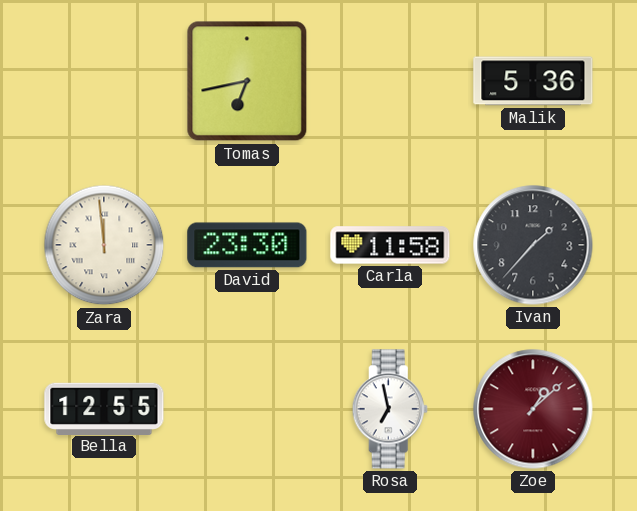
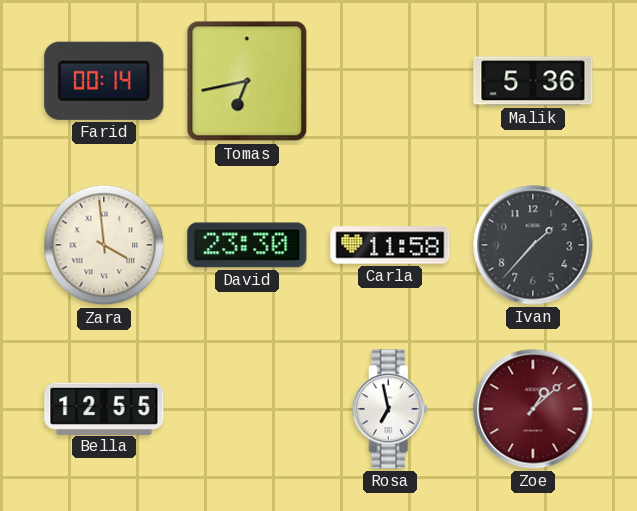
Farid: none -> 00:14 (104, 81)
Zara: 11:59 -> 3:59 (104, 245)
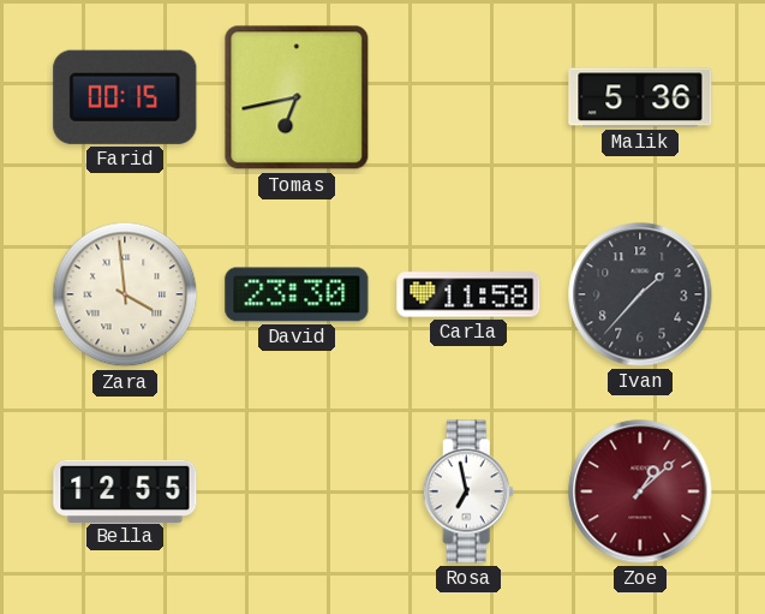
Farid: 00:14 -> 00:15 (125, 97)
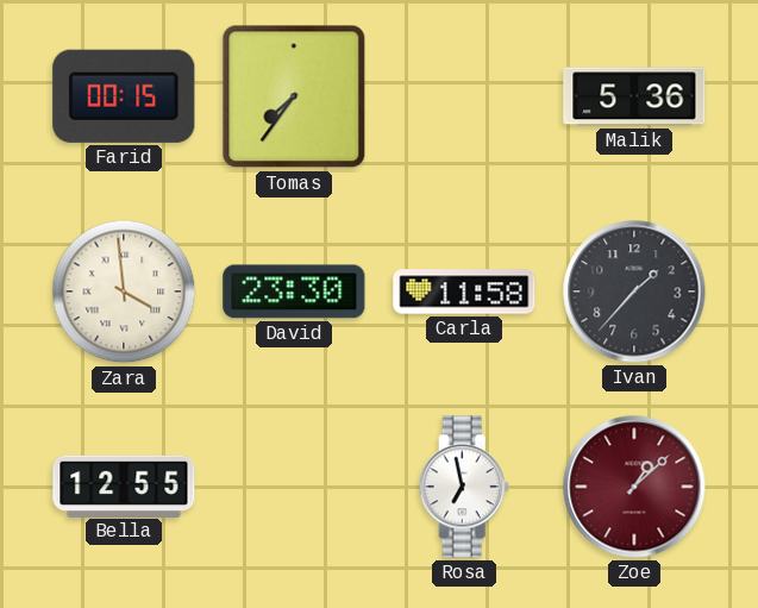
Tomas: 6:43 -> 7:36 (294, 96)
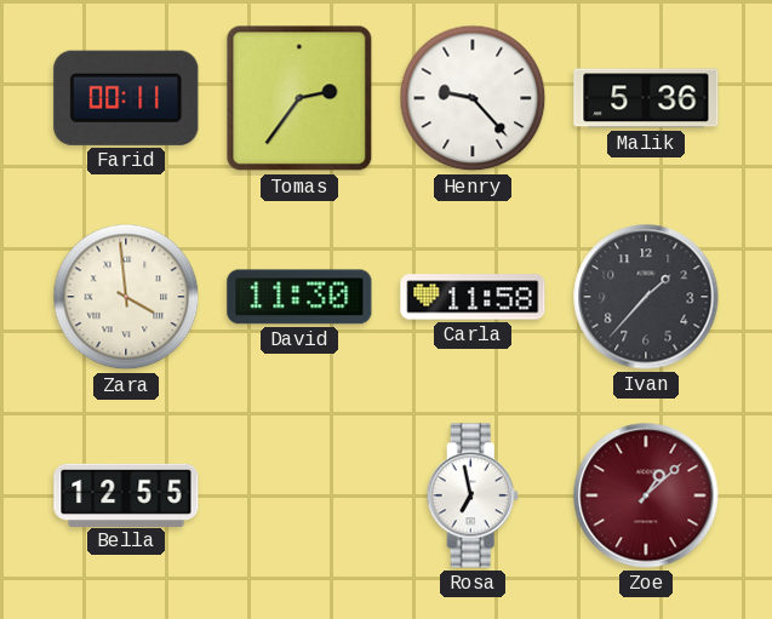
Farid: 00:15 -> 00:11 (126, 98)
Tomas: 7:36 -> 2:36 (299, 98)
Henry: none -> 9:23 (473, 98)
David: 23:30 -> 11:30 (299, 297)
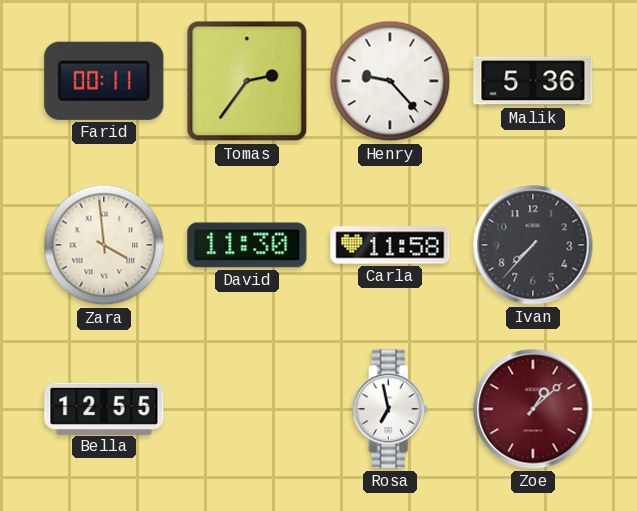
Ivan: 1:37 -> 7:37 (533, 245)
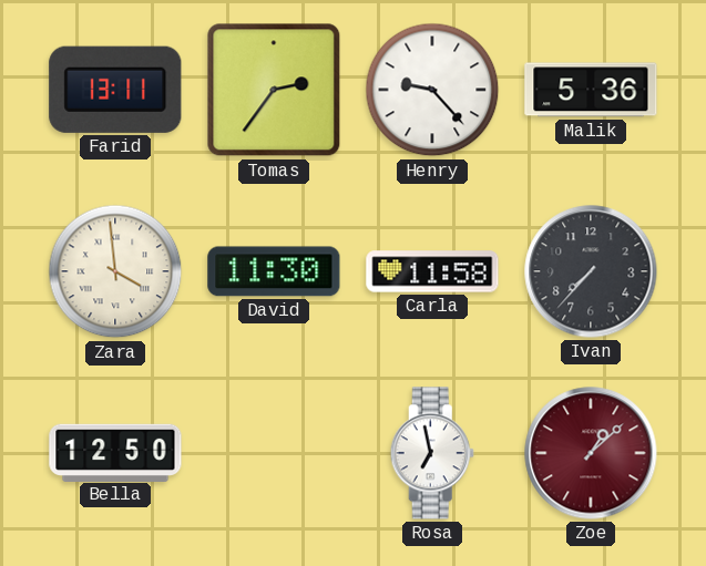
Farid: 00:11 -> 13:11 (115, 90)
Bella: 12:55 -> 12:50 (115, 452)
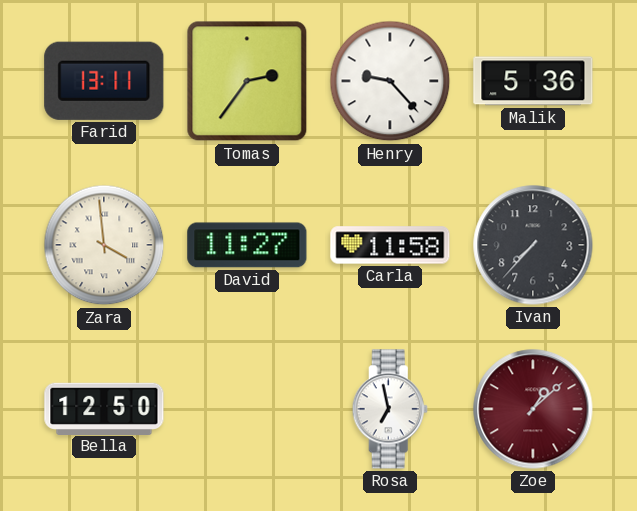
David: 11:30 -> 11:27 (247, 245)
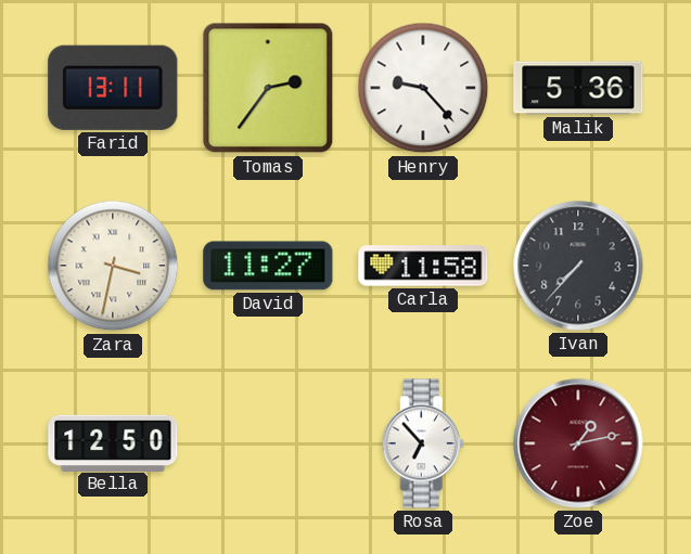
Zara: 3:59 -> 3:32 (113, 266)
Rosa: 6:58 -> 6:53 (423, 443)
Zoe: 1:08 -> 1:13 (578, 443)
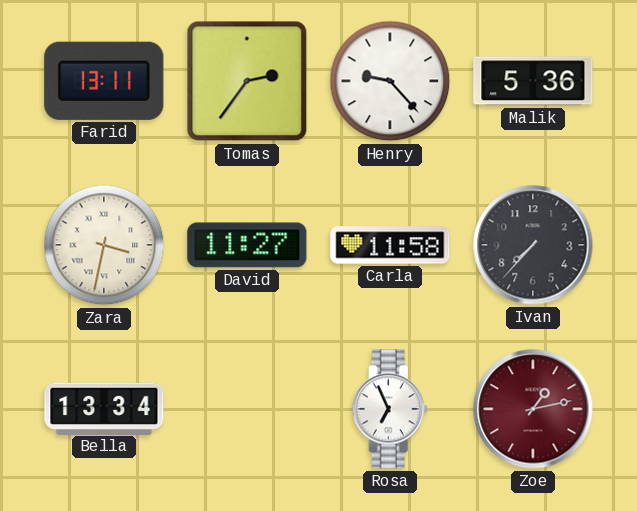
Bella: 12:50 -> 13:34 (104, 408)
Rosa: 6:53 -> 6:56 (390, 409)
